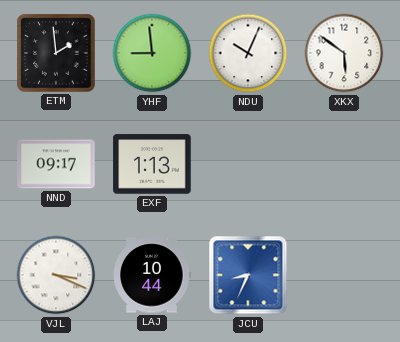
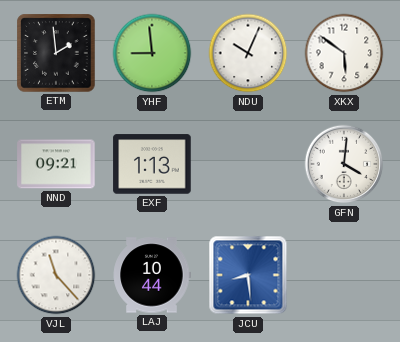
NND: 09:17 -> 09:21 (56, 164)
GFN: none -> 4:01 (344, 164)
VJL: 3:19 -> 11:23 (56, 275)
JCU: 8:34 -> 8:29 (248, 275)
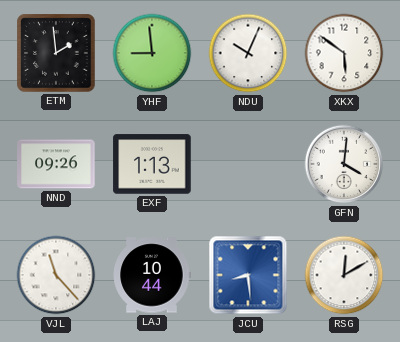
NND: 09:21 -> 09:26 (56, 164)
RSG: none -> 12:10 (344, 275)
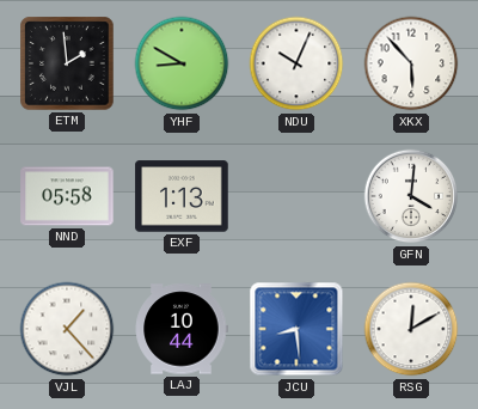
YHF: 8:59 -> 8:50 (182, 63)
XKX: 5:51 -> 5:53 (411, 63)
NND: 09:26 -> 05:58 (67, 196)
VJL: 11:23 -> 1:23 (67, 329)
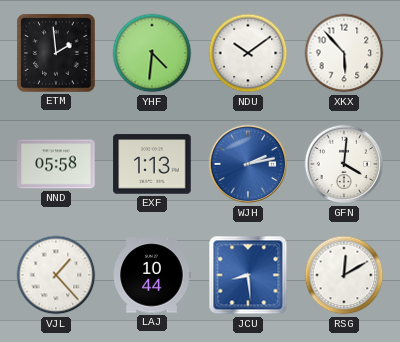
YHF: 8:50 -> 4:31 (152, 53)
NDU: 10:04 -> 10:09 (248, 53)
WJH: none -> 2:13 (248, 164)
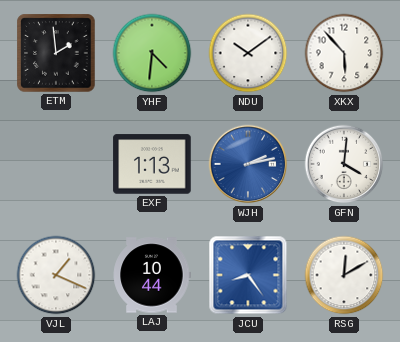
NND: 05:58 -> none (56, 164)
VJL: 1:23 -> 1:19 (56, 275)
JCU: 8:29 -> 8:24 (248, 275)
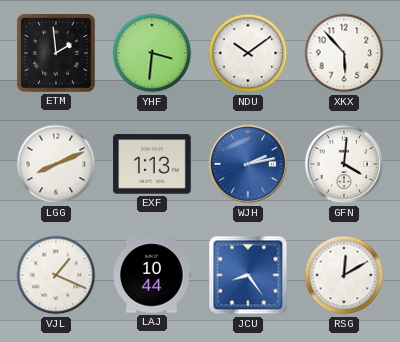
YHF: 4:31 -> 3:31 (152, 53)
LGG: none -> 8:11 (56, 164)
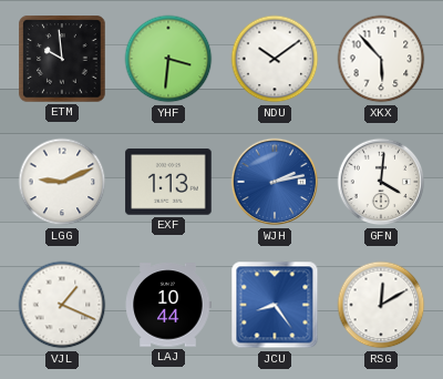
ETM: 1:59 -> 9:59 (62, 59)
LGG: 8:11 -> 9:11 (62, 182)
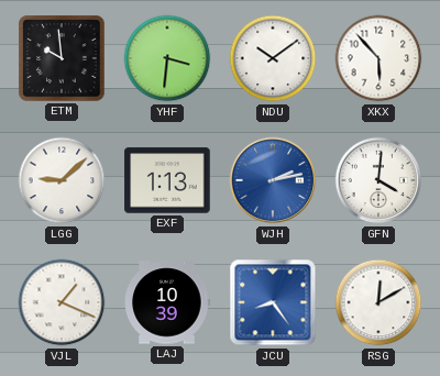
LGG: 9:11 -> 9:08 (62, 180)
LAJ: 10:44 -> 10:39 (167, 302)
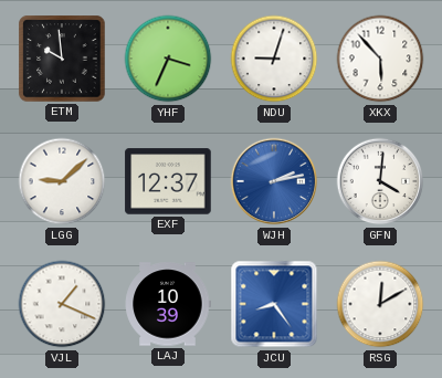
YHF: 3:31 -> 3:34 (168, 59)
NDU: 10:09 -> 9:03 (274, 59)
EXF: 1:13 -> 12:37 (168, 181)
